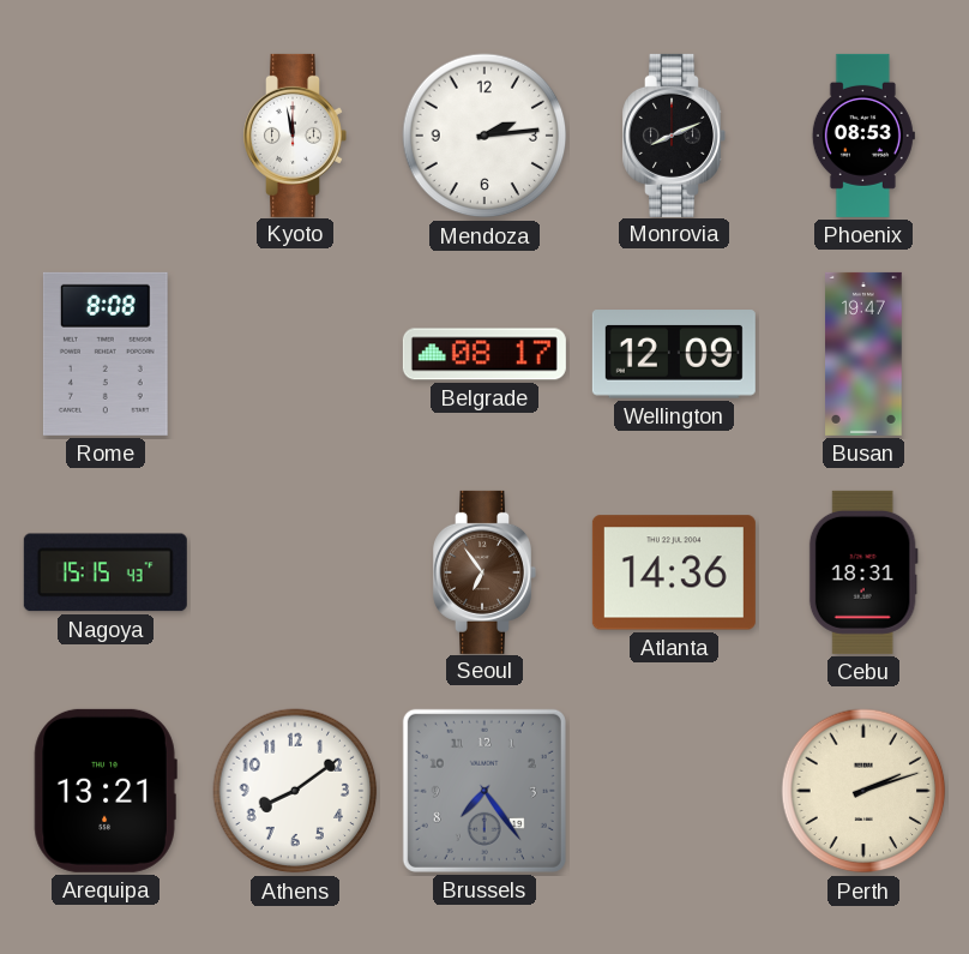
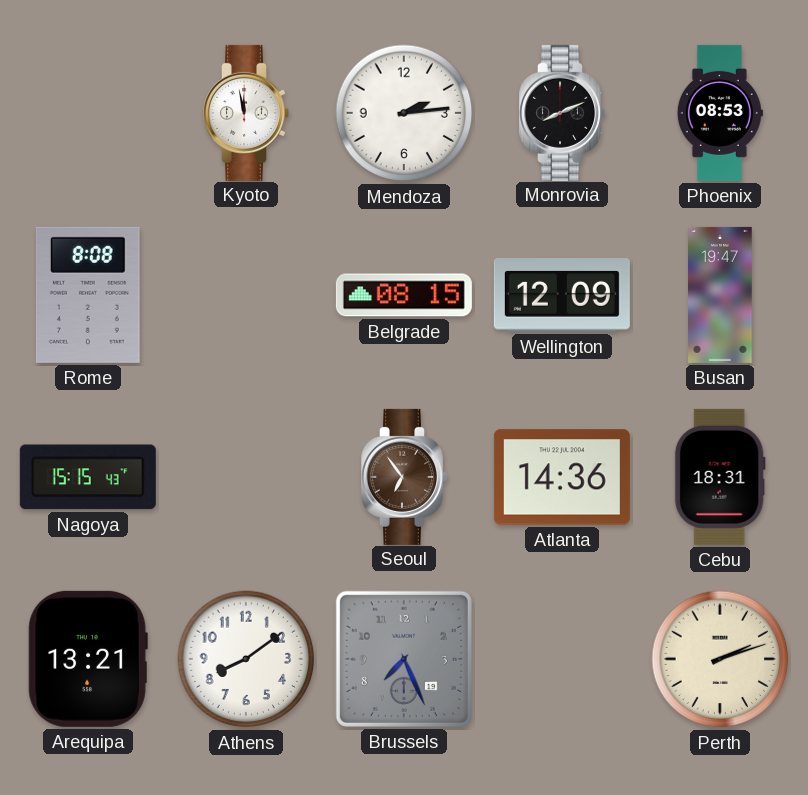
Belgrade: 08:17 -> 08:15 (404, 295)
Brussels: 7:24 -> 7:26 (404, 659)
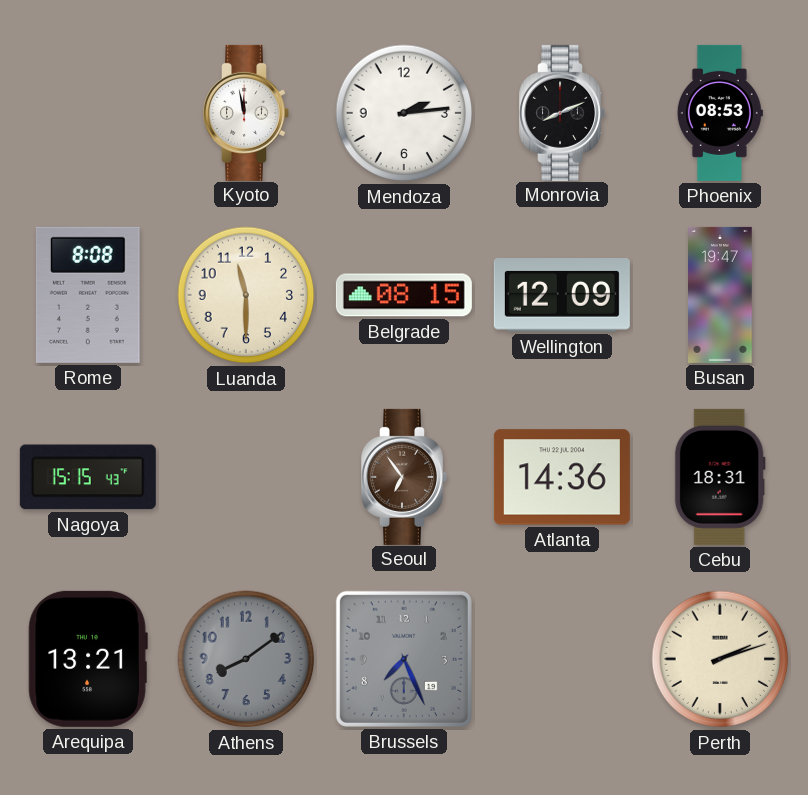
Luanda: none -> 11:30 (246, 295)
Athens dial: white -> grey (246, 659)
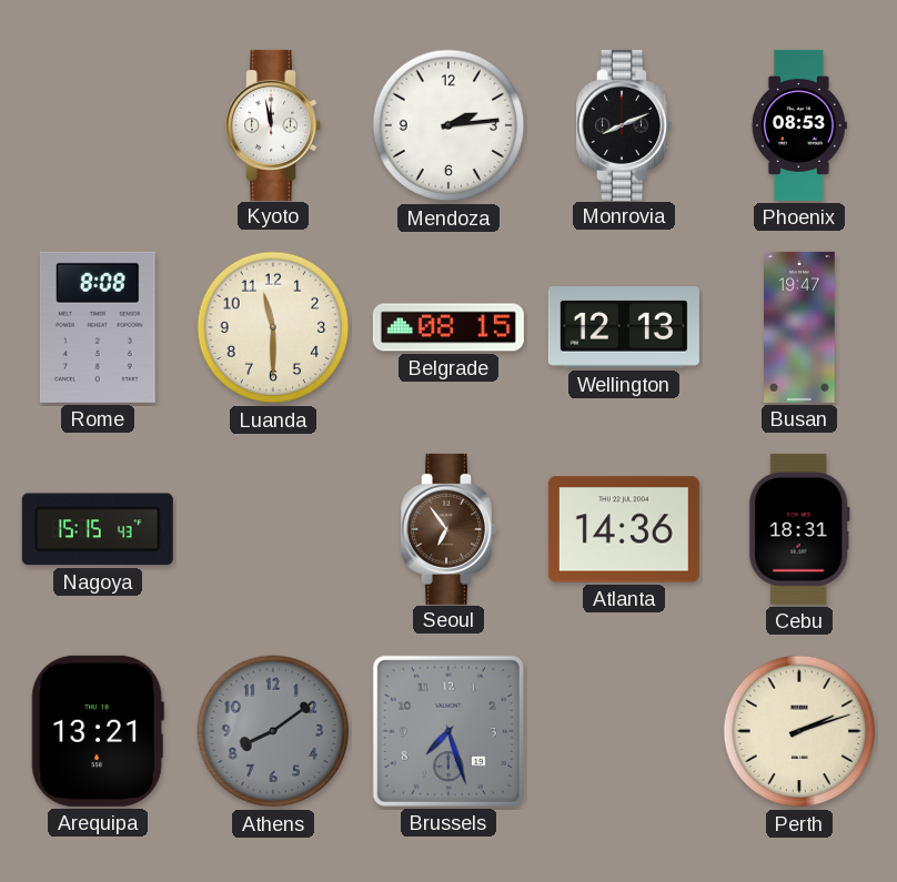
Wellington: 12:09 -> 12:13 (624, 327)
Brussels: 7:26 -> 7:27 (448, 731)
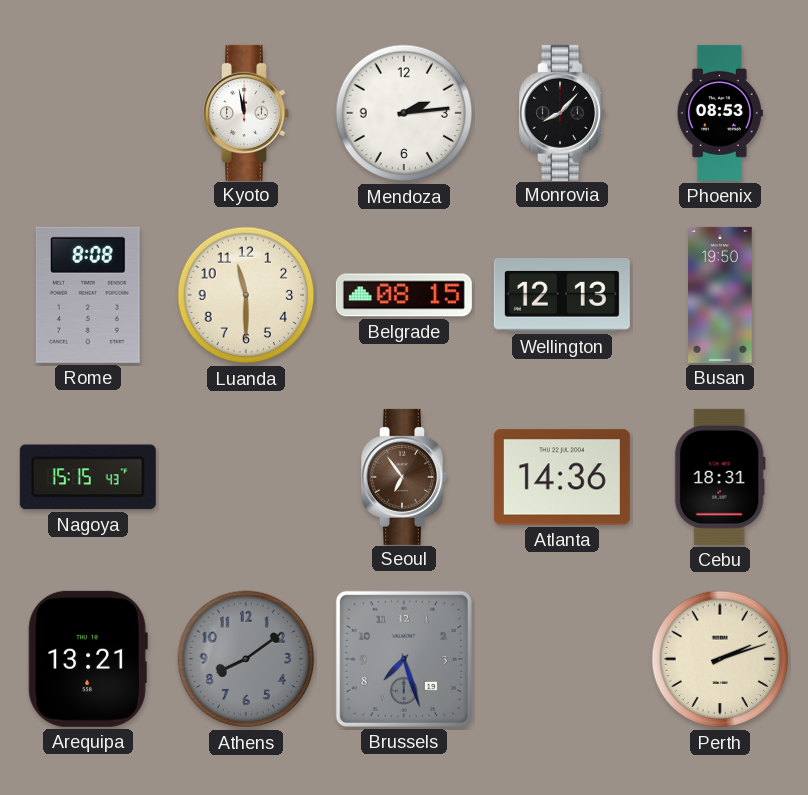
Monrovia: 8:11 -> 8:07 (562, 113)
Busan: 19:47 -> 19:50 (720, 295)
